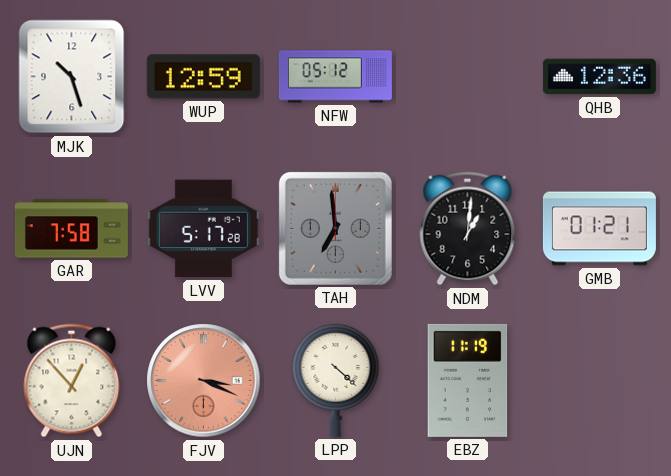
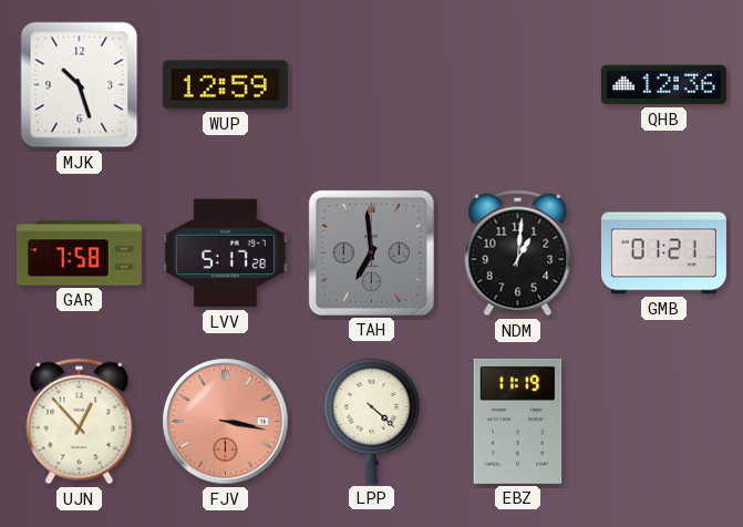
NFW: 05:12 -> none (335, 77)
FJV: 3:19 -> 3:17 (226, 422)
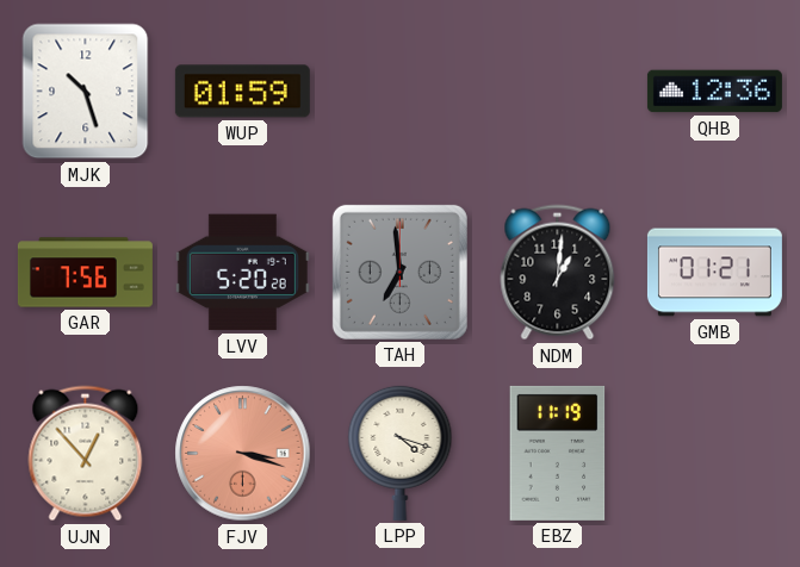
WUP: 12:59 -> 01:59 (242, 92)
GAR: 7:58 -> 7:56 (85, 273)
LVV: 5:17 -> 5:20 (242, 273)
FJV: 3:17 -> 3:18 (243, 454)
LPP: 4:22 -> 4:18 (401, 453)
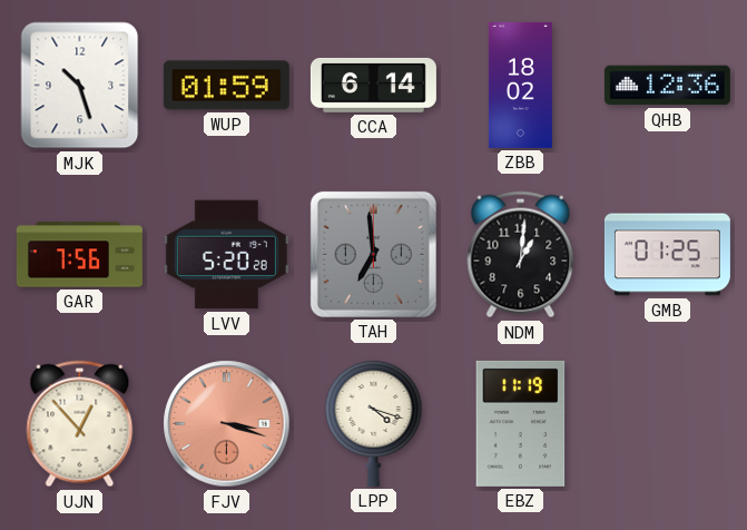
CCA: none -> 6:14 (373, 85)
ZBB: none -> 18:02 (520, 85)
GMB: 01:21 -> 01:25 (667, 255)
